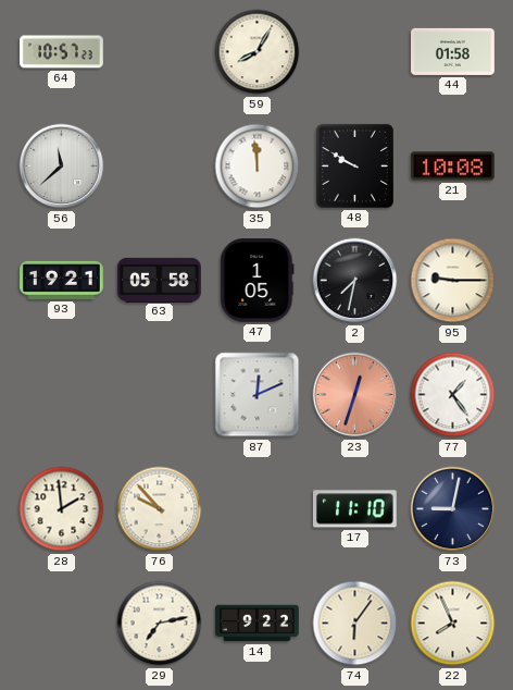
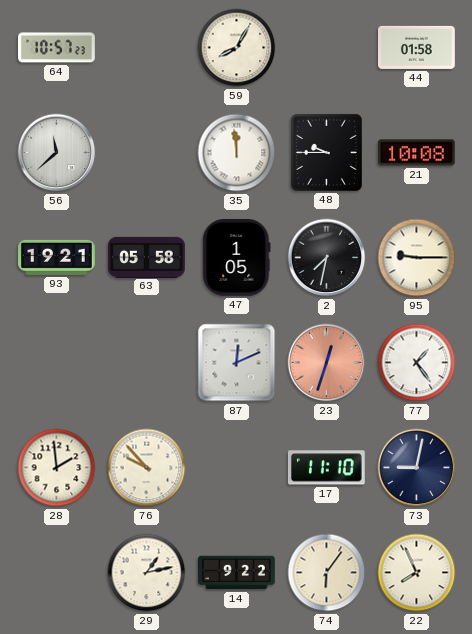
48: 9:50 -> 9:45 (326, 152)
29: 7:13 -> 1:13 (147, 573)
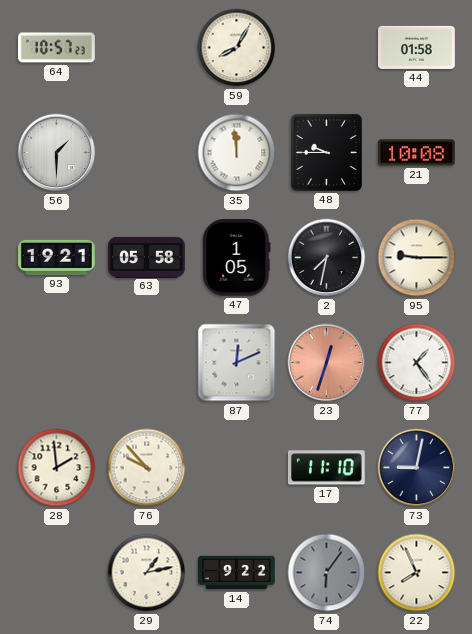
56: 11:38 -> 1:30 (57, 153)
74 dial: cream -> grey (327, 573)
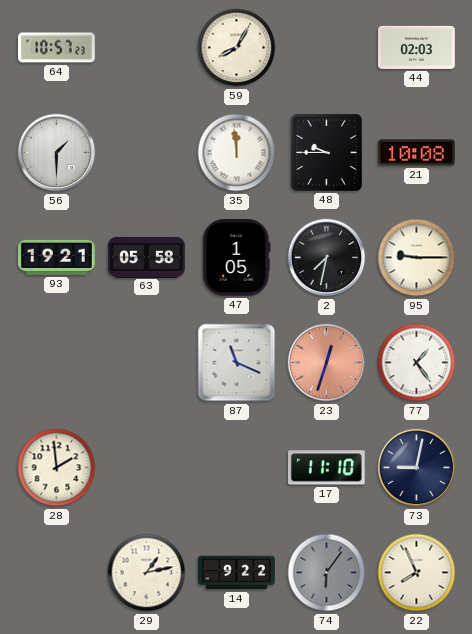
44: 01:58 -> 02:03 (417, 47)
87: 12:11 -> 11:19 (237, 363)
76: 9:53 -> none (147, 468)
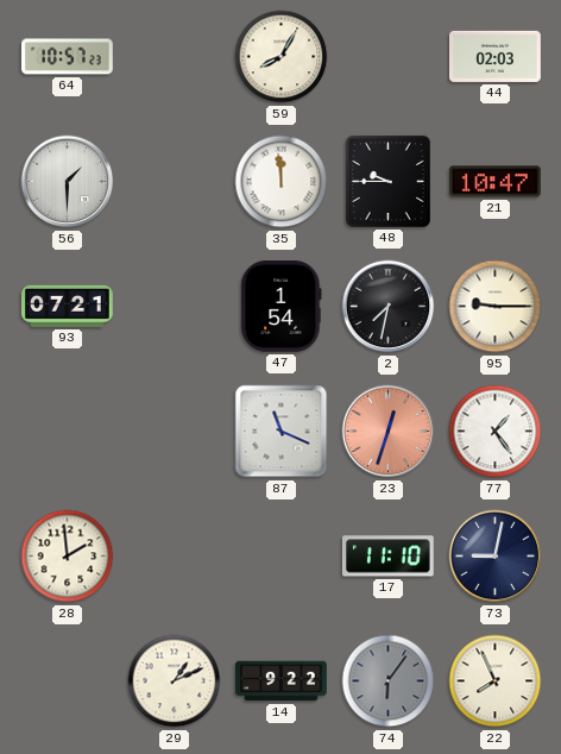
21: 10:08 -> 10:47 (494, 182)
93: 19:21 -> 07:21 (68, 306)
63: 05:58 -> none (147, 257)
47: 1:05 -> 1:54 (282, 307)
29: 1:13 -> 1:11 (175, 681)
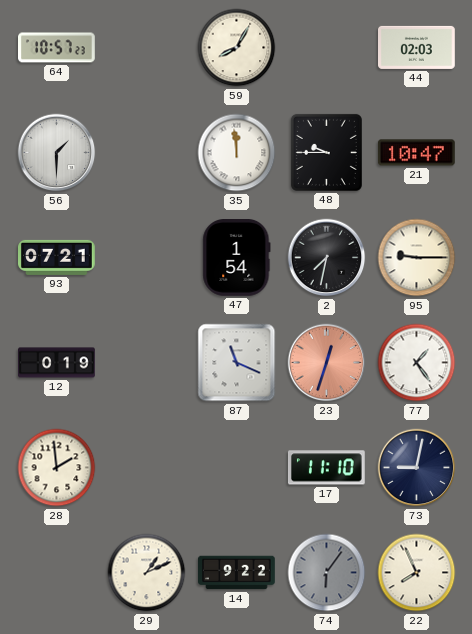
12: none -> 0:19 (57, 363)
